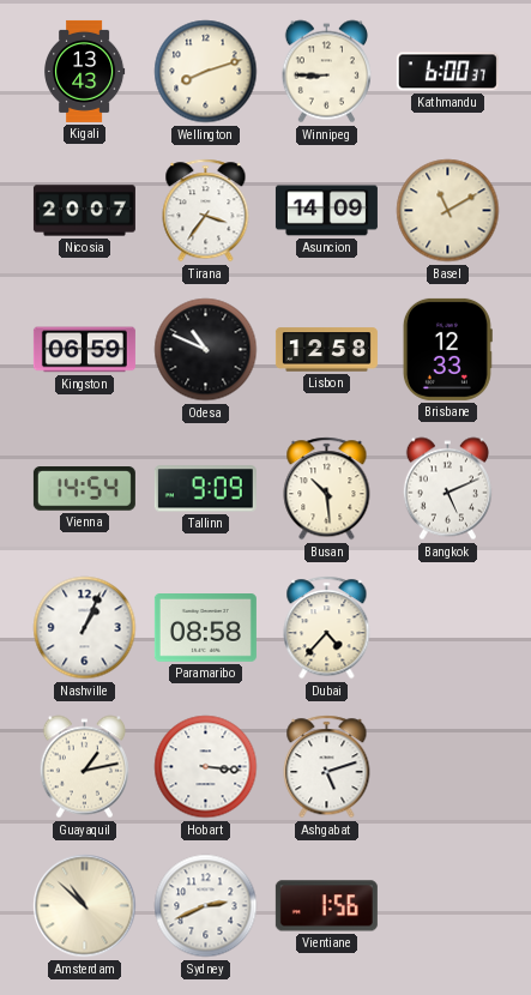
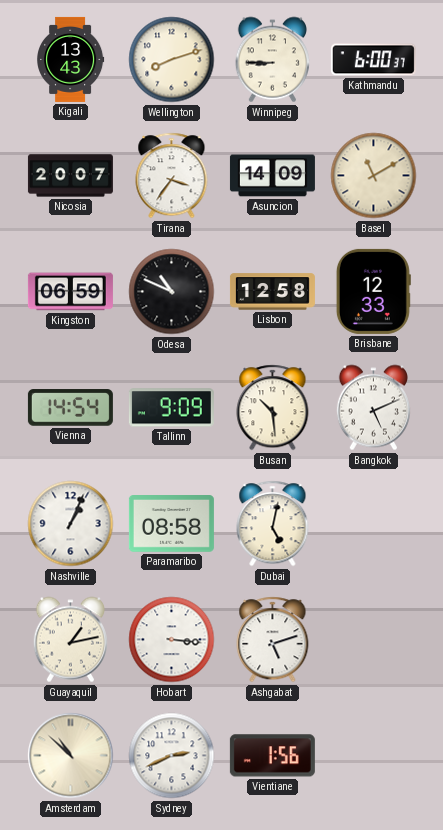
Dubai: 4:37 -> 5:02 (273, 524)
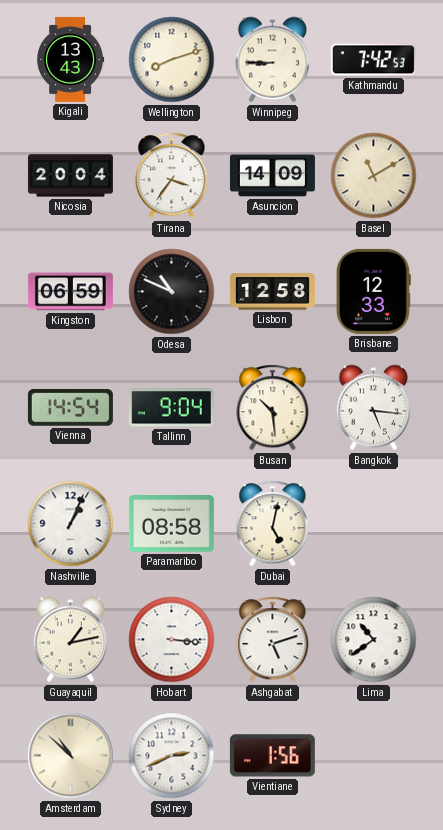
Kathmandu: 6:00 -> 7:42 (373, 60)
Nicosia: 20:07 -> 20:04 (70, 176)
Tallinn: 9:09 -> 9:04 (171, 408)
Bangkok: 5:11 -> 5:16 (373, 408)
Lima: none -> 10:39 (374, 640)
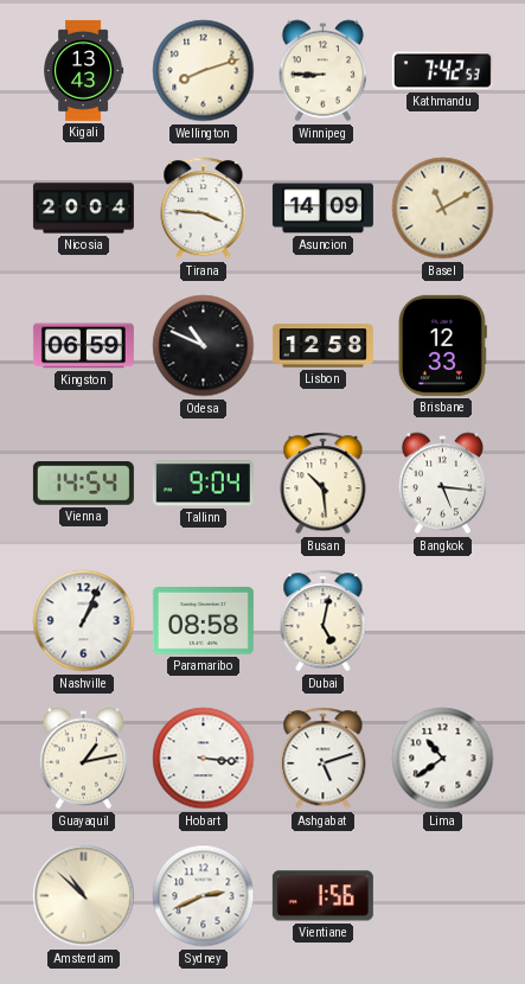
Tirana: 3:36 -> 3:46 (204, 209)
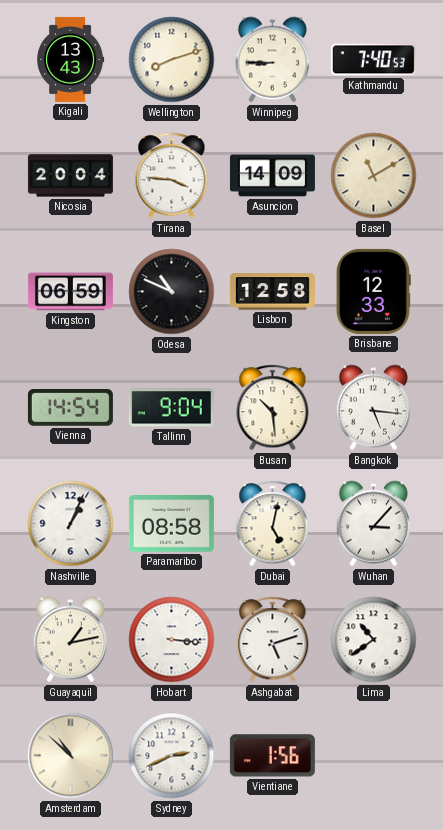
Kathmandu: 7:42 -> 7:40 (373, 60)
Wuhan: none -> 3:07 (373, 524)
